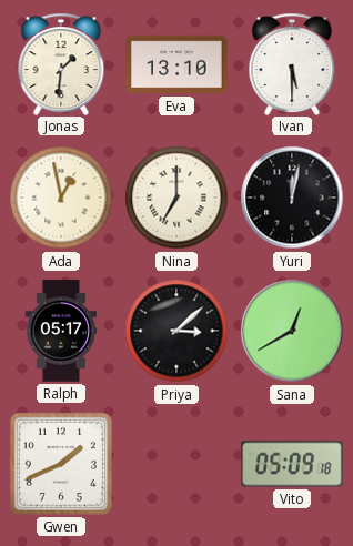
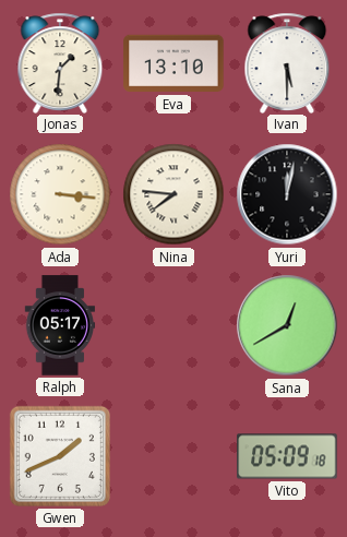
Ada: 12:58 -> 3:16 (60, 194)
Nina: 7:00 -> 7:46 (174, 194)
Priya: 3:08 -> none (176, 331)
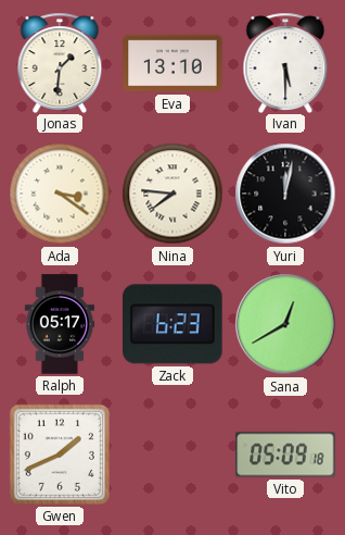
Ada: 3:16 -> 3:21 (60, 194)
Zack: none -> 6:23 (174, 324)
